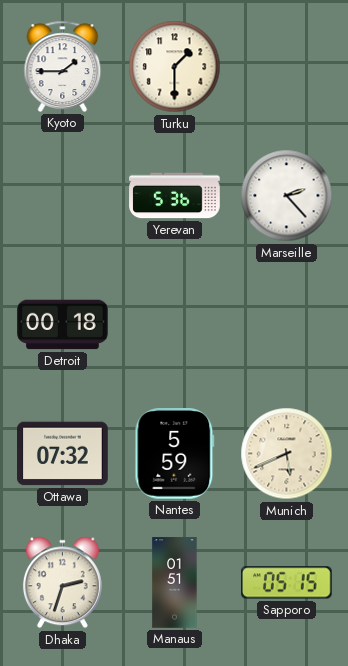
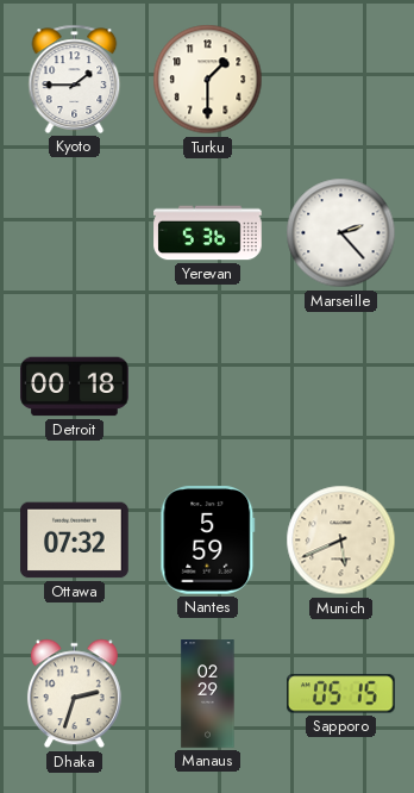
Manaus: 01:51 -> 02:29 (208, 694)
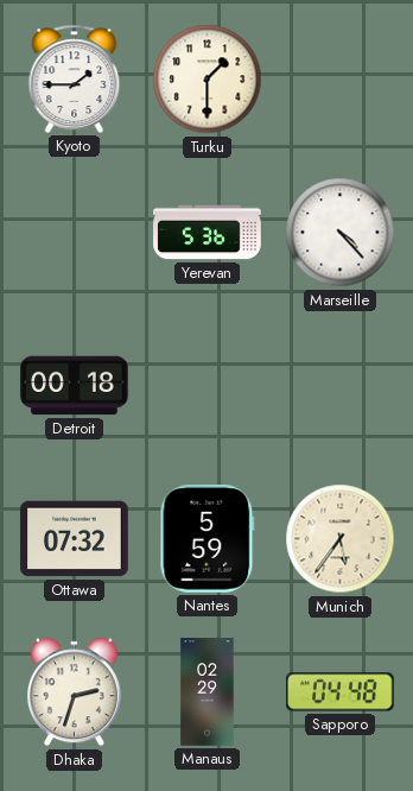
Marseille: 2:23 -> 4:23 (341, 233)
Munich: 5:41 -> 5:36 (341, 539)
Sapporo: 05:15 -> 04:48 (341, 692)
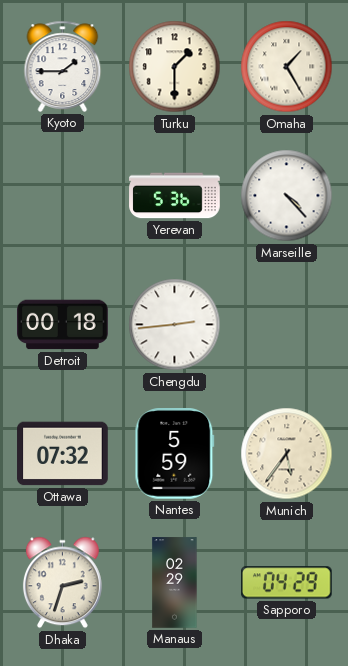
Omaha: none -> 1:25 (287, 67)
Chengdu: none -> 2:44 (175, 325)
Sapporo: 04:48 -> 04:29 (287, 583)
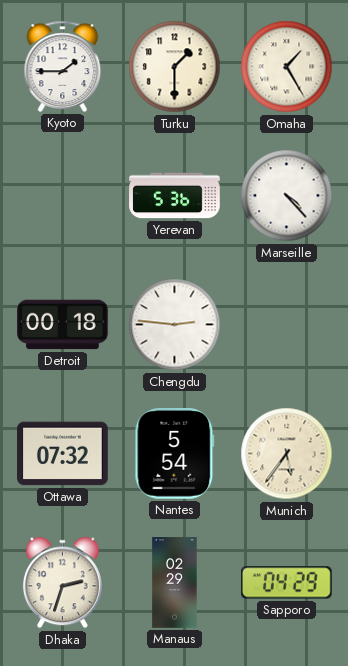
Chengdu: 2:44 -> 2:46 (175, 325)
Nantes: 5:59 -> 5:54 (175, 454)
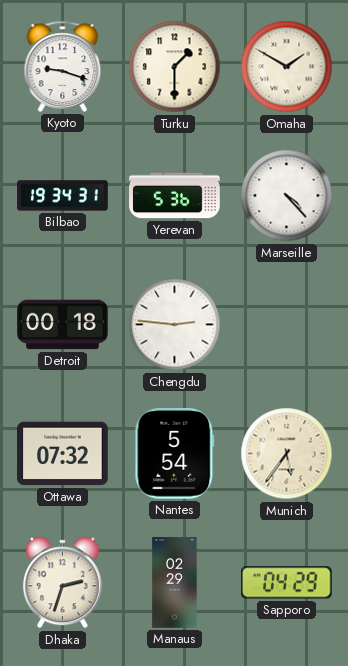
Kyoto: 1:45 -> 9:18 (63, 66)
Omaha: 1:25 -> 1:50 (287, 67)
Bilbao: none -> 19:34 (63, 196)
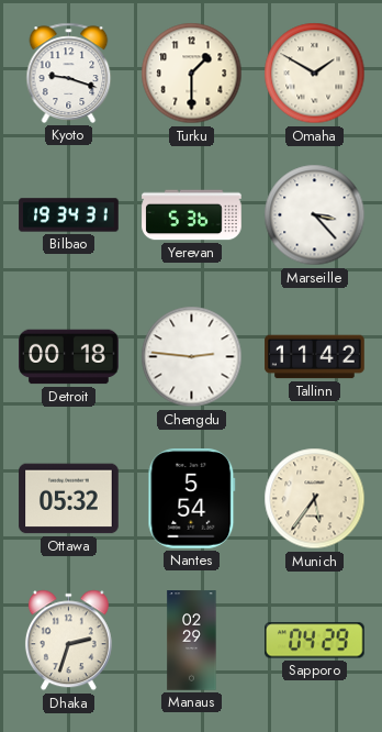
Marseille: 4:23 -> 3:23 (315, 215)
Tallinn: none -> 11:42 (315, 357)
Ottawa: 07:32 -> 05:32 (69, 499)
